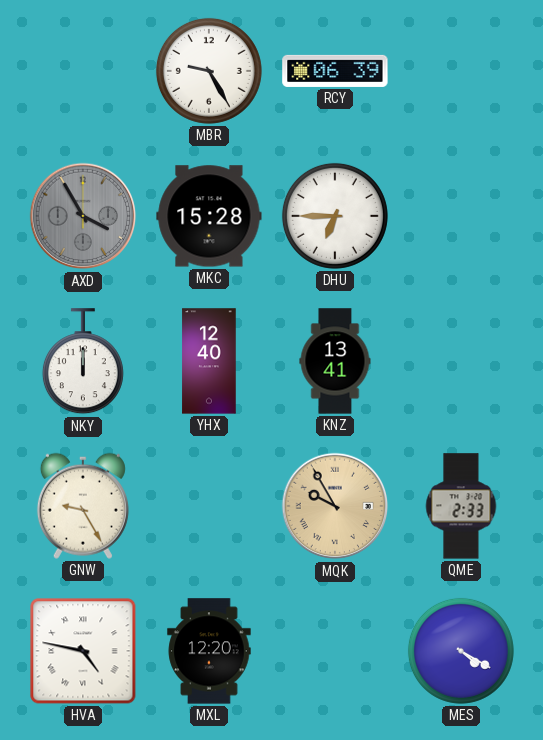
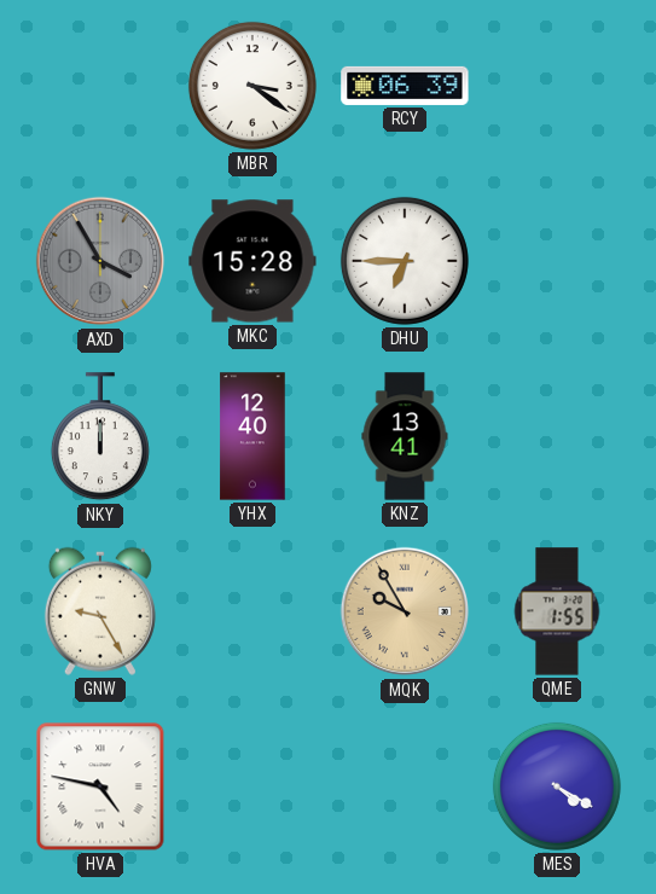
MBR: 9:25 -> 3:21 (252, 86)
QME: 2:33 -> 1:55 (557, 611)
MXL: 12:20 -> none (209, 651)
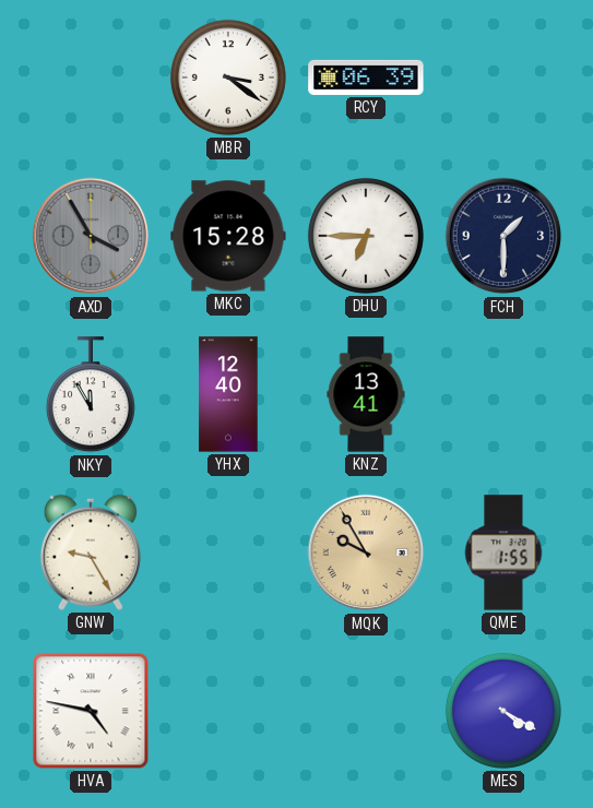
FCH: none -> 1:30 (503, 236)
NKY: 12:00 -> 11:55 (91, 395)
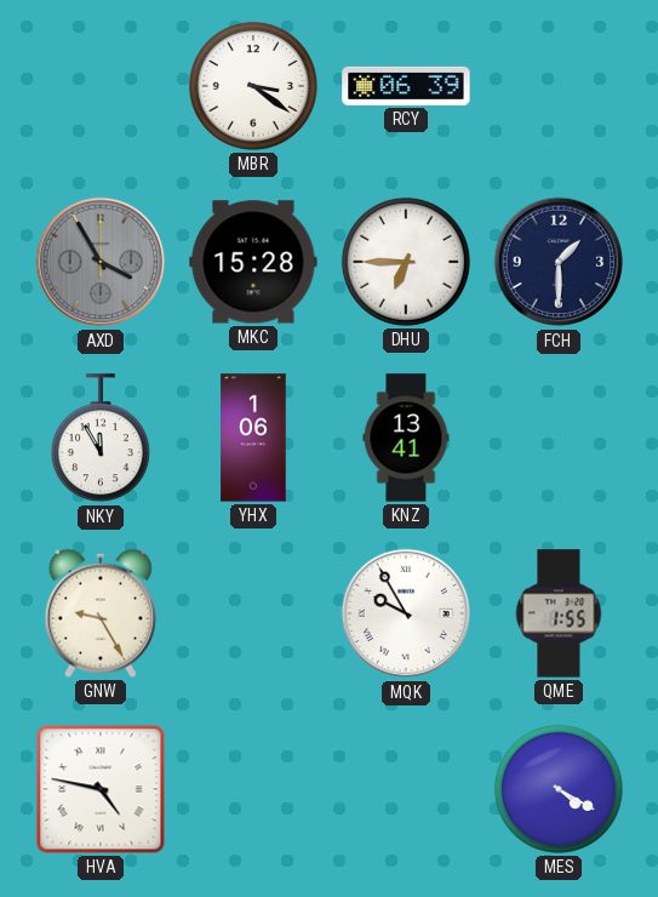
YHX: 12:40 -> 1:06 (253, 438)
MQK dial: champagne -> white (406, 613)
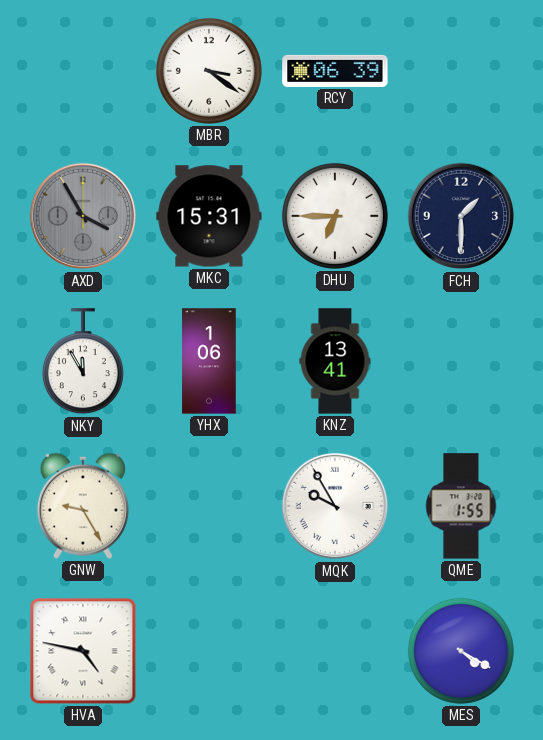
MKC: 15:28 -> 15:31 (209, 216)
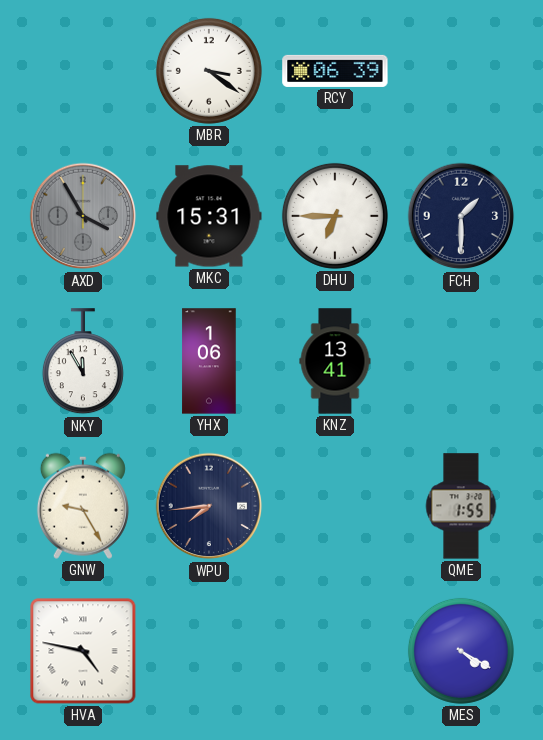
WPU: none -> 7:44 (209, 506)
MQK: 9:55 -> none (335, 506)
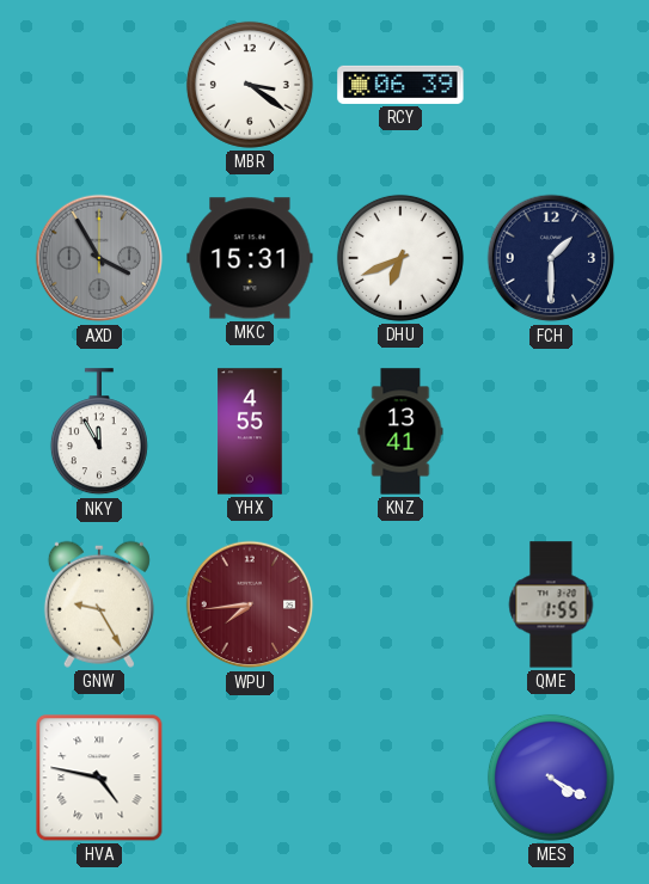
DHU: 6:45 -> 6:41 (400, 258)
YHX: 1:06 -> 4:55 (250, 431)
WPU dial: navy -> burgundy (250, 604)
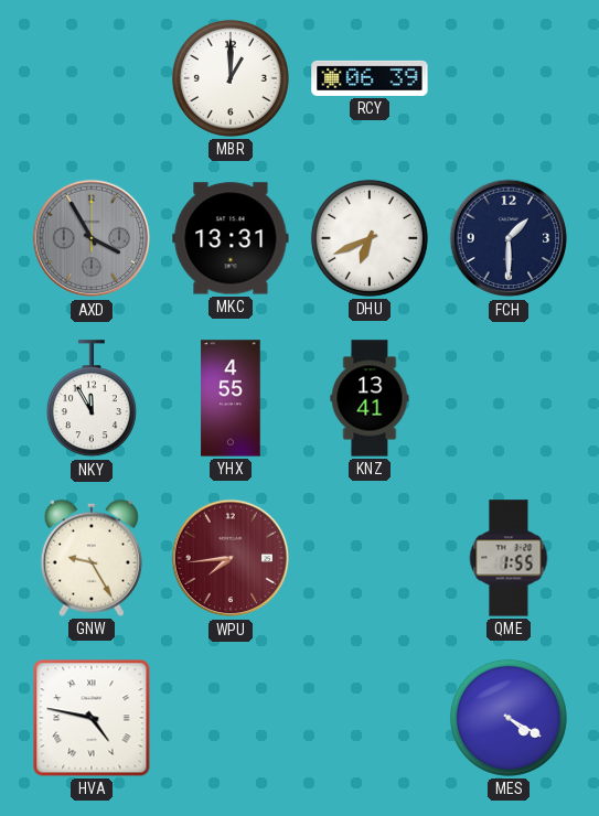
MBR: 3:21 -> 1:00 (231, 78)
MKC: 15:31 -> 13:31 (231, 238)
